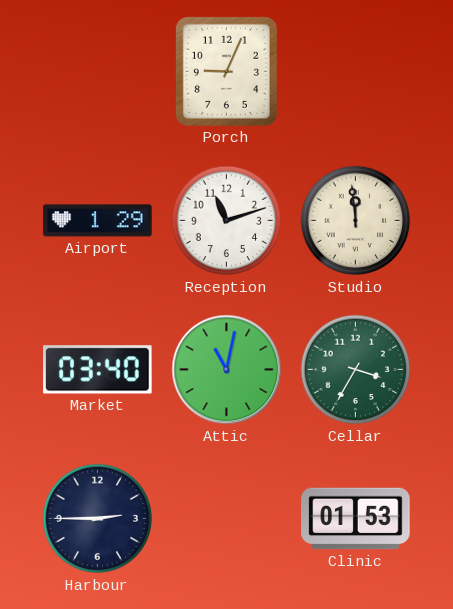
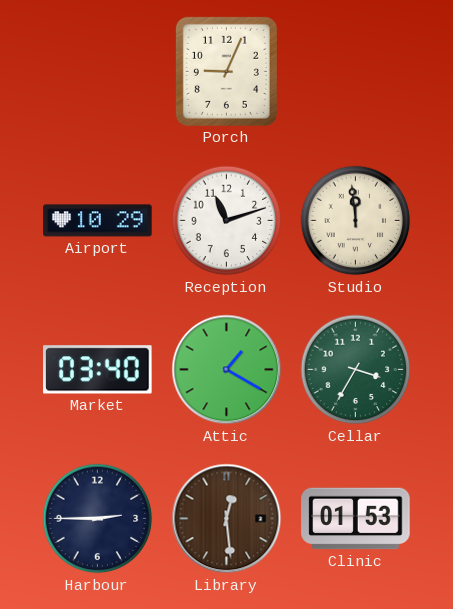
Airport: 1:29 -> 10:29 (98, 221)
Attic: 11:02 -> 1:20 (227, 370)
Library: none -> 12:29 (227, 519)
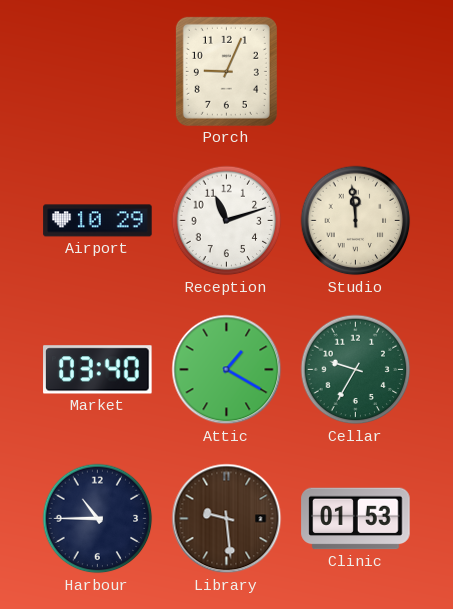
Cellar: 3:35 -> 9:35 (356, 370)
Harbour: 2:45 -> 10:45 (98, 519)
Library: 12:29 -> 9:29 (227, 519)
